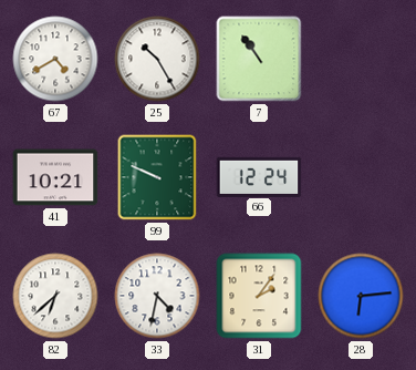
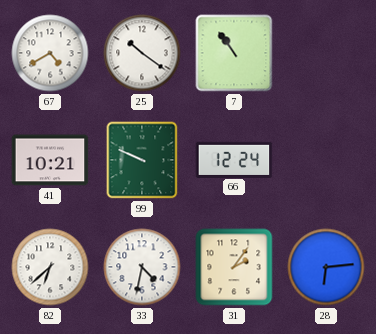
25: 10:25 -> 10:21 (142, 53)
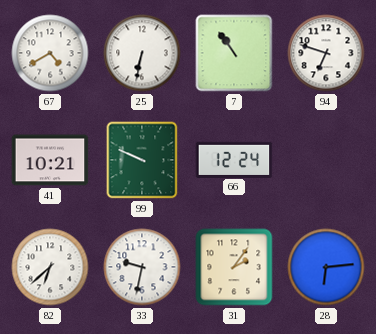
25: 10:21 -> 6:32 (142, 53)
94: none -> 6:48 (326, 53)
33: 4:32 -> 9:32 (142, 267)
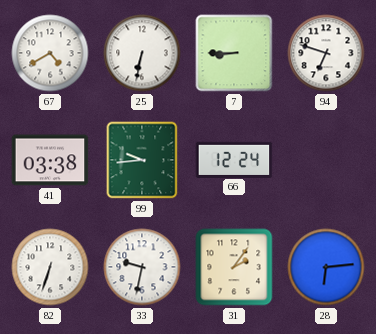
7: 10:54 -> 8:45 (234, 53)
41: 10:21 -> 03:38 (50, 160)
99: 9:49 -> 9:44 (142, 160)
82: 6:38 -> 6:33 (50, 267)
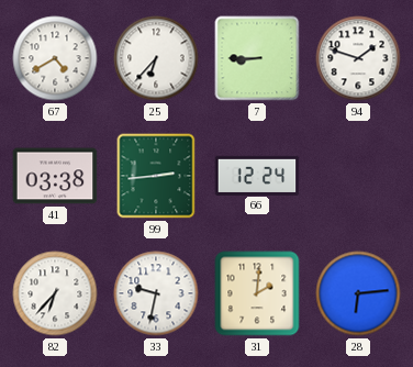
25: 6:32 -> 6:37 (156, 58)
94: 6:48 -> 1:48 (358, 58)
99: 9:44 -> 2:44 (156, 176)
82: 6:33 -> 6:37 (55, 293)
31: 2:06 -> 2:01 (257, 293)
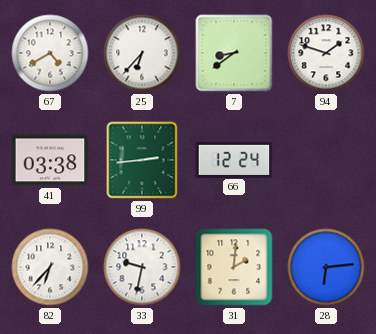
7: 8:45 -> 8:39 (234, 53)
